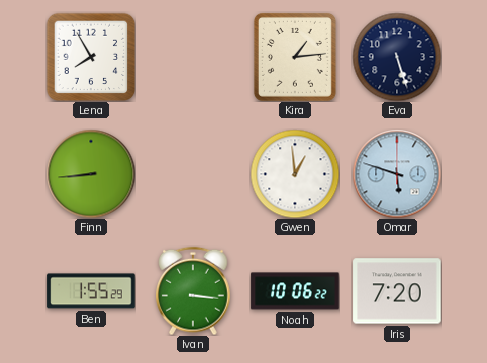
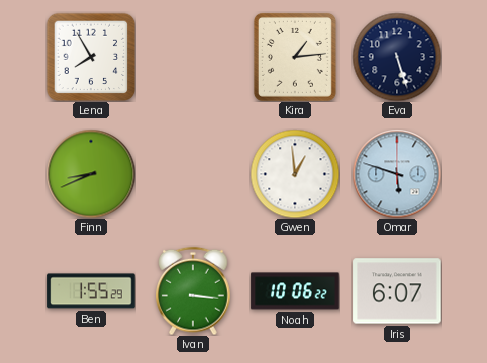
Finn: 8:44 -> 8:41 (91, 174)
Iris: 7:20 -> 6:07 (397, 291)
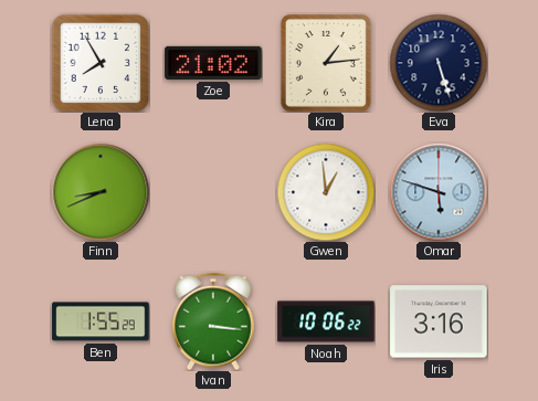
Zoe: none -> 21:02 (213, 63)
Iris: 6:07 -> 3:16 (439, 321)
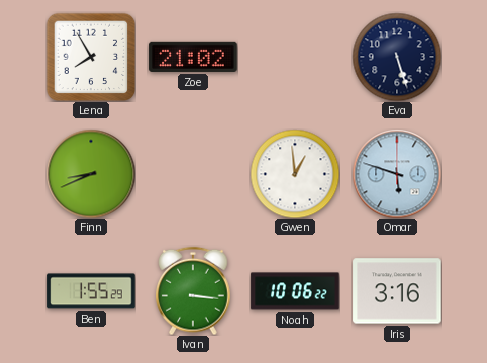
Kira: 1:14 -> none (326, 63)
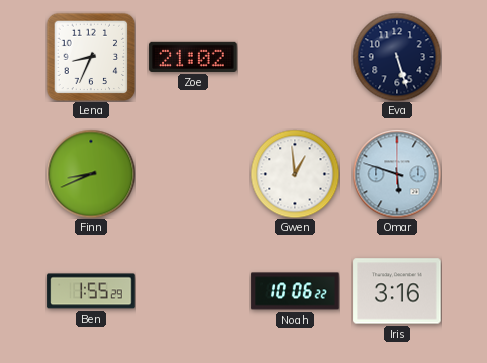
Lena: 7:55 -> 8:34 (91, 57)
Ivan: 3:16 -> none (194, 291)
